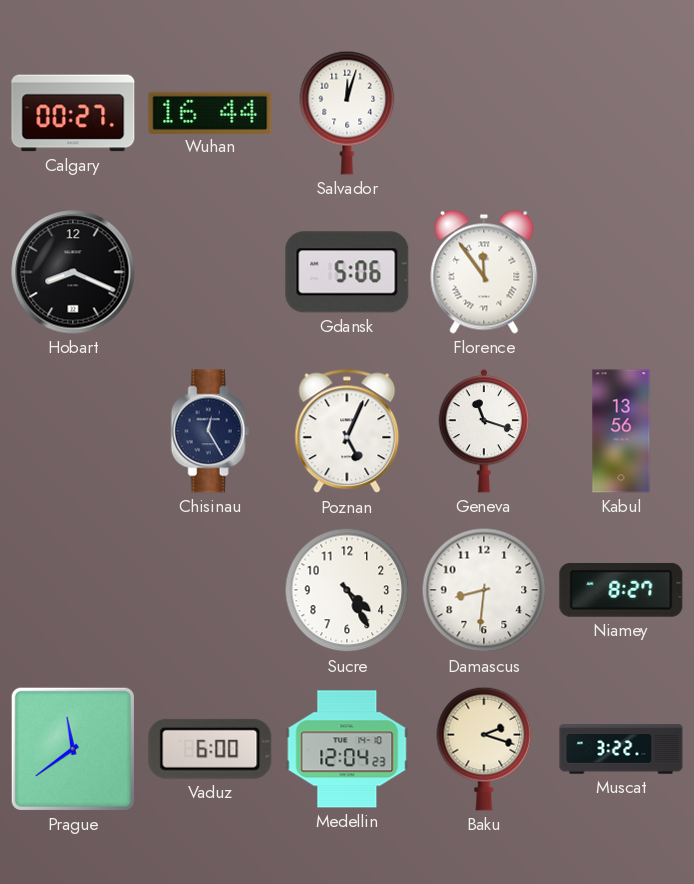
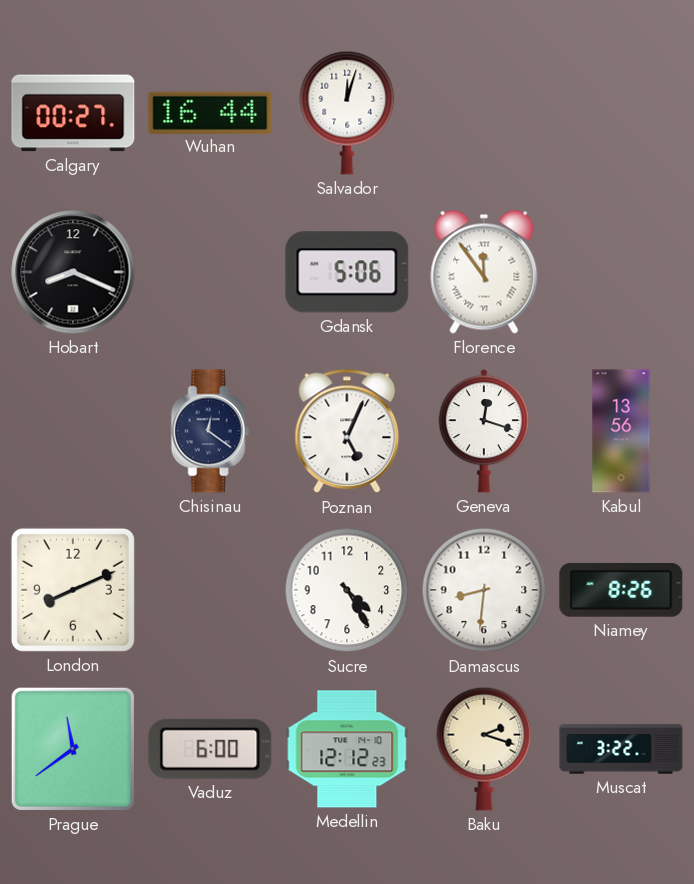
Chisinau: 12:25 -> 12:21 (210, 431)
Geneva: 11:18 -> 12:18 (484, 431)
London: none -> 8:11 (73, 590)
Niamey: 8:27 -> 8:26 (621, 590)
Medellin: 12:04 -> 12:12 (347, 749)
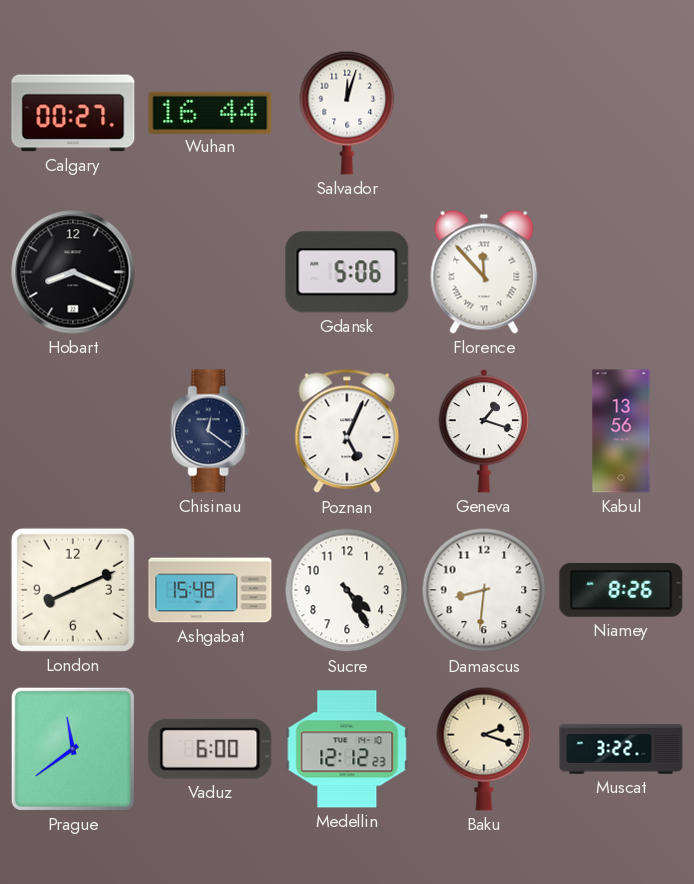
Florence: 11:54 -> 11:53 (484, 272)
Geneva: 12:18 -> 1:18 (484, 431)
Ashgabat: none -> 15:48 (210, 590)
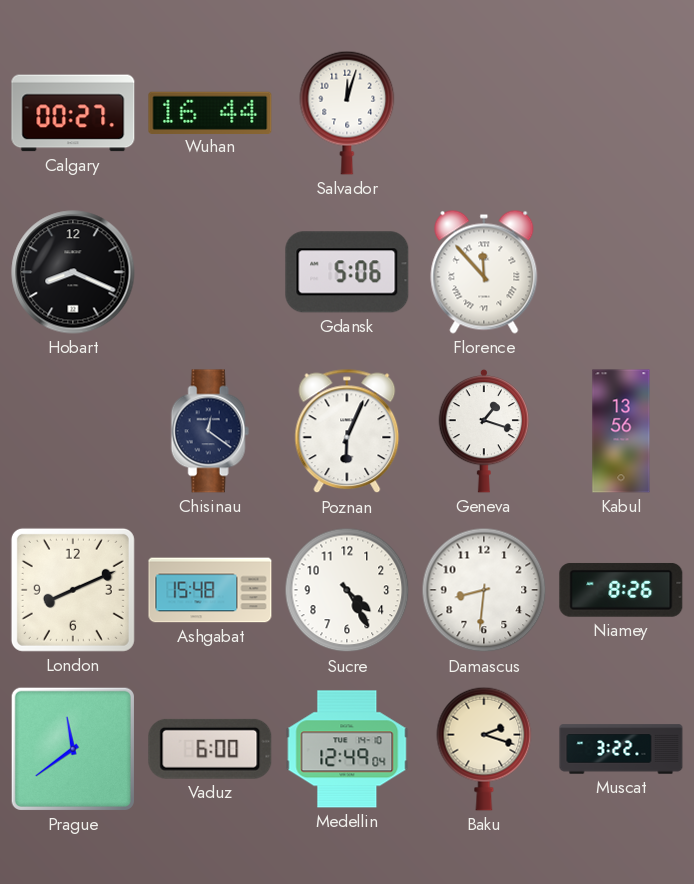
Poznan: 5:04 -> 6:04 (347, 431)
Medellin: 12:12 -> 12:49 (347, 749)
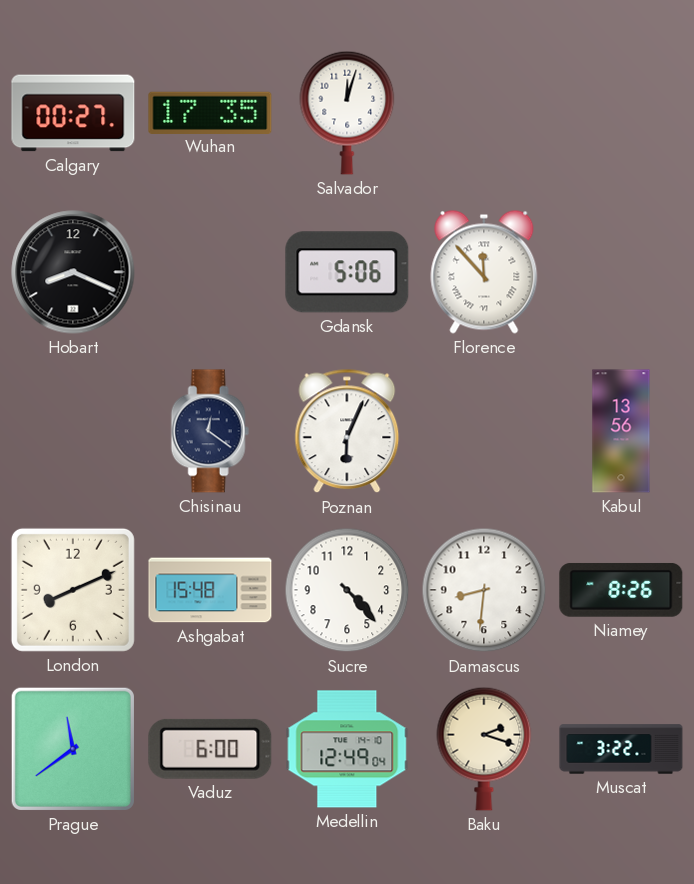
Wuhan: 16:44 -> 17:35 (210, 112)
Geneva: 1:18 -> none (484, 431)
Sucre: 4:25 -> 4:23 (347, 590)
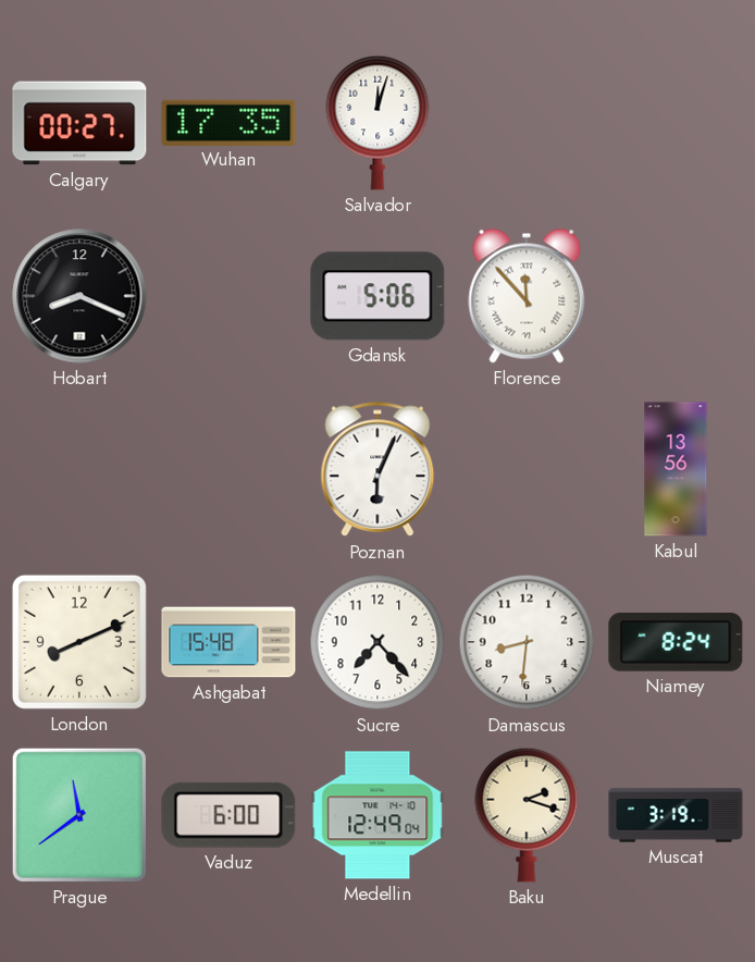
Chisinau: 12:21 -> none (210, 431)
Sucre: 4:23 -> 7:23 (378, 642)
Niamey: 8:26 -> 8:24 (676, 642)
Muscat: 3:22 -> 3:19 (676, 815)
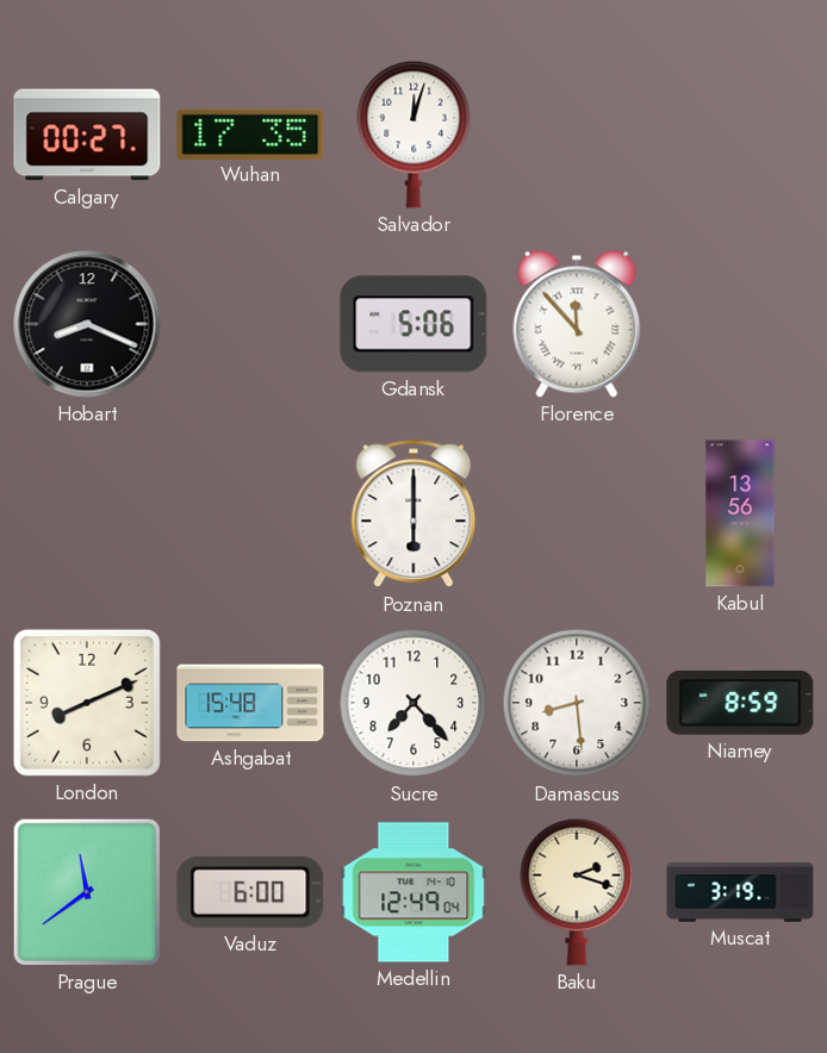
Poznan: 6:04 -> 6:00 (413, 513)
Damascus: 8:31 -> 8:29 (577, 703)
Niamey: 8:24 -> 8:59 (740, 703)
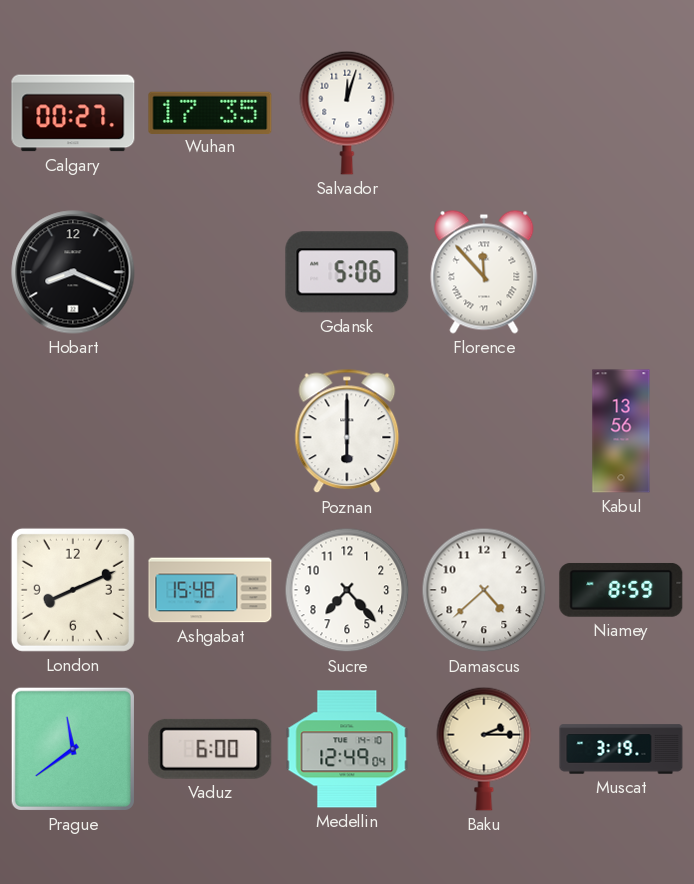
Damascus: 8:29 -> 4:38 (484, 590)
Baku: 2:18 -> 2:15 (484, 749)
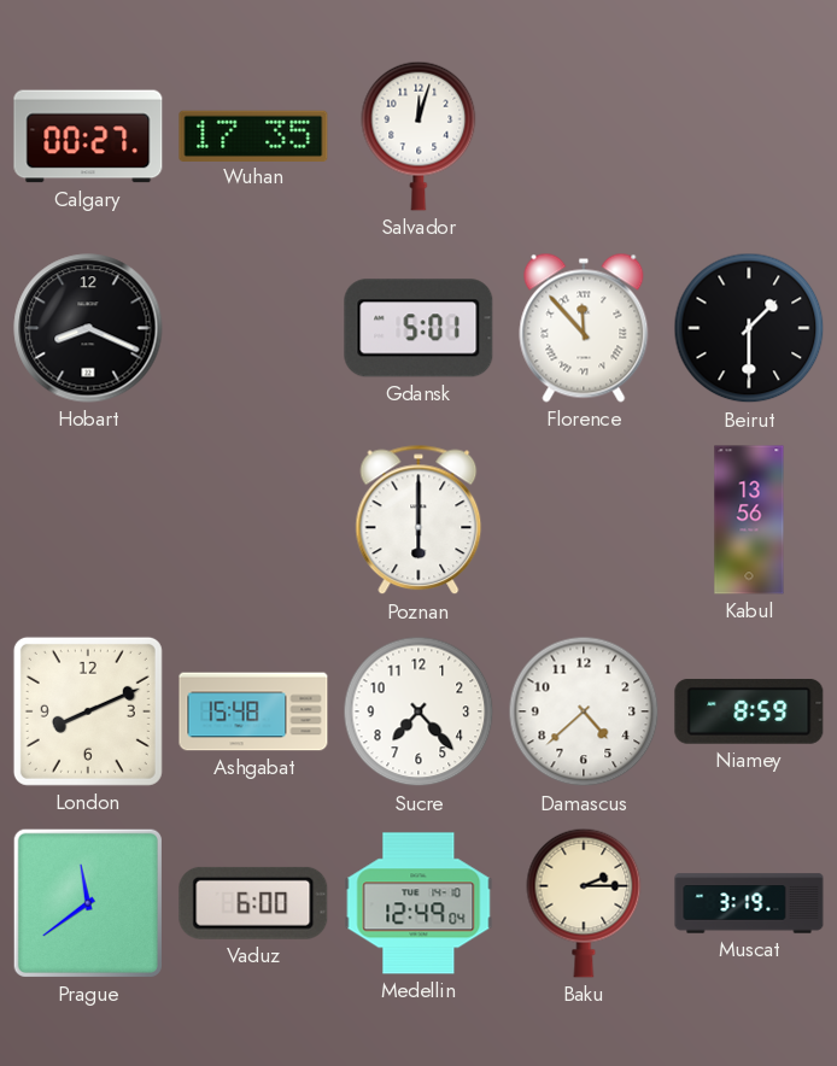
Gdansk: 5:06 -> 5:01 (418, 328)
Beirut: none -> 1:30 (749, 328)
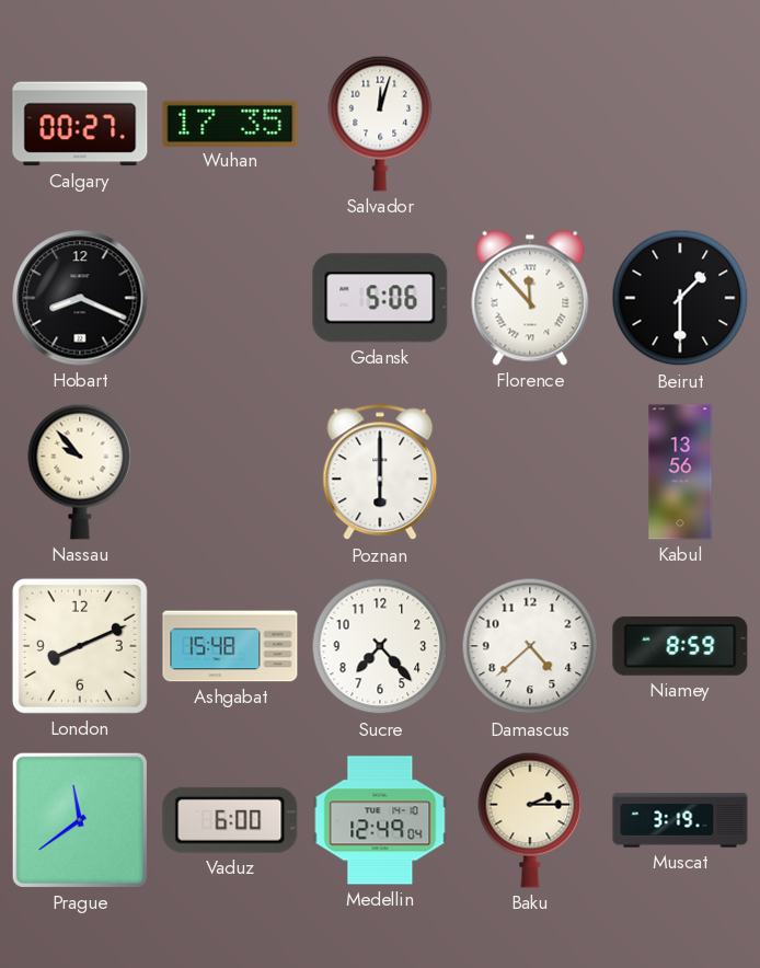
Gdansk: 5:01 -> 5:06 (380, 298)
Nassau: none -> 9:53 (80, 472)
